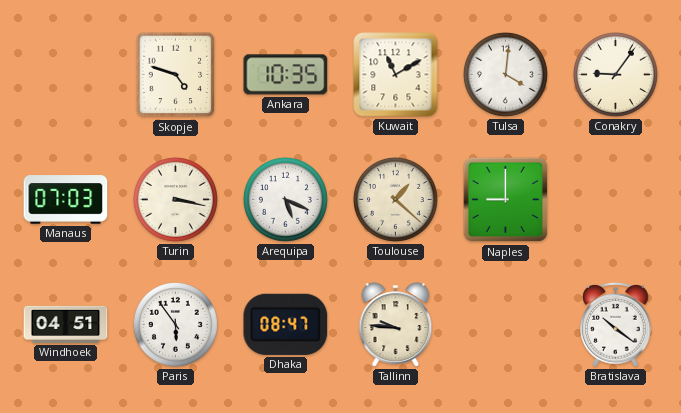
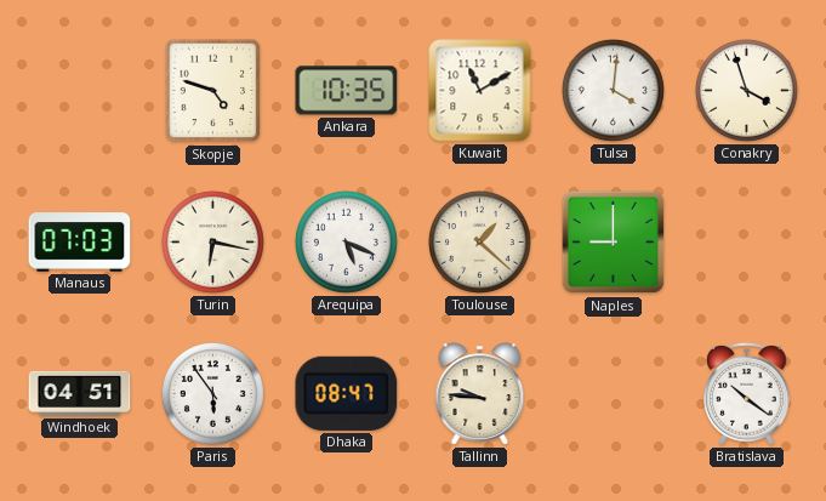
Conakry: 9:06 -> 3:57 (746, 90)
Turin: 3:17 -> 6:17 (212, 241)
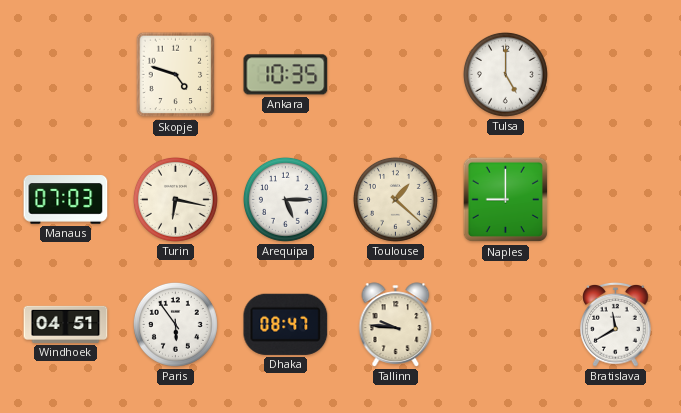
Kuwait: 11:10 -> none (480, 91)
Tulsa: 4:01 -> 5:00 (505, 74)
Conakry: 3:57 -> none (746, 90)
Arequipa: 5:19 -> 5:15 (285, 199)
Bratislava: 10:21 -> 11:40 (616, 324)
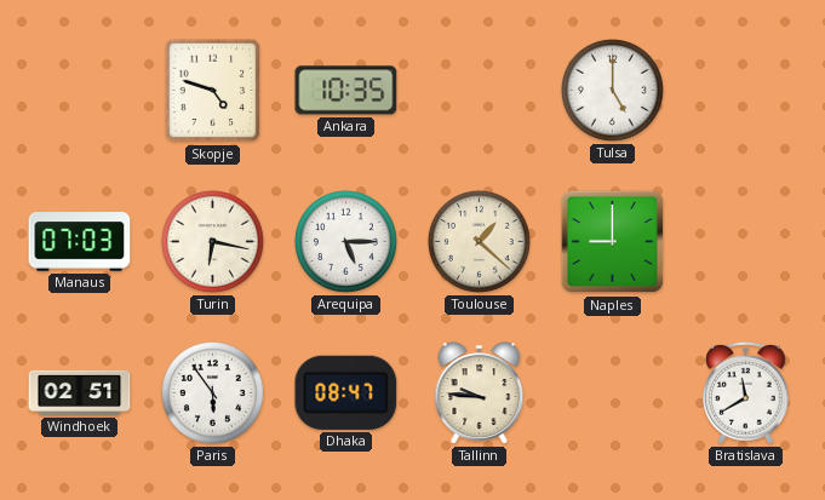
Windhoek: 04:51 -> 02:51 (80, 392)
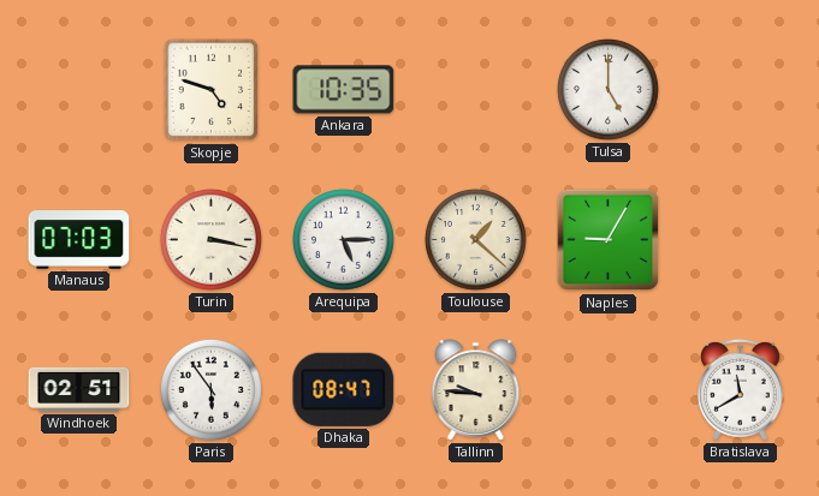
Turin: 6:17 -> 3:17 (210, 239)
Naples: 9:00 -> 9:05 (609, 240)
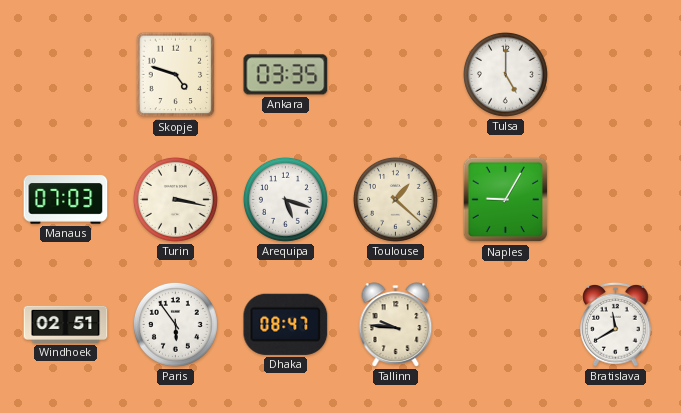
Ankara: 10:35 -> 03:35 (286, 75)
Arequipa: 5:15 -> 5:18 (285, 199)
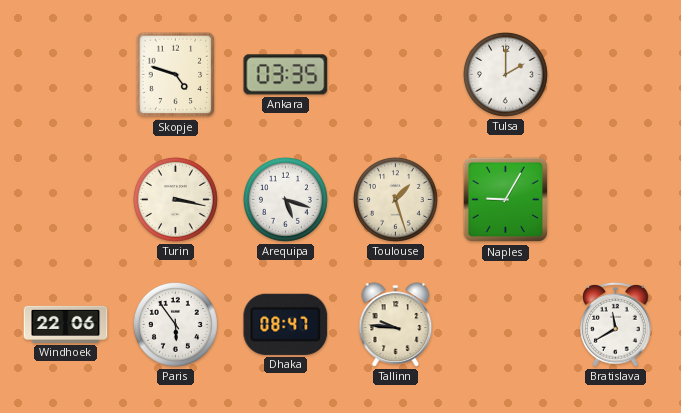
Tulsa: 5:00 -> 2:00 (505, 74)
Manaus: 07:03 -> none (66, 200)
Toulouse: 1:22 -> 1:27 (395, 199)
Windhoek: 02:51 -> 22:06 (66, 324)
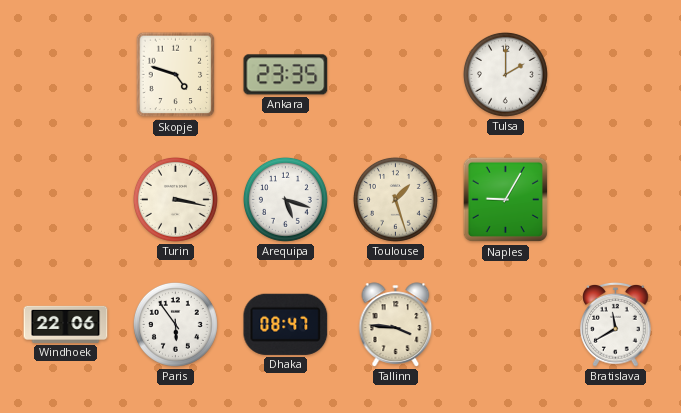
Ankara: 03:35 -> 23:35 (286, 75)
Tallinn: 9:46 -> 3:46 (396, 325)
